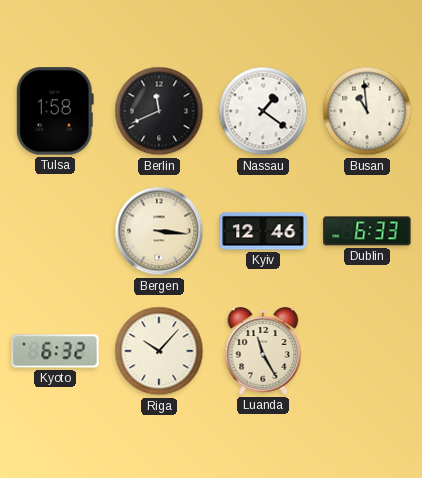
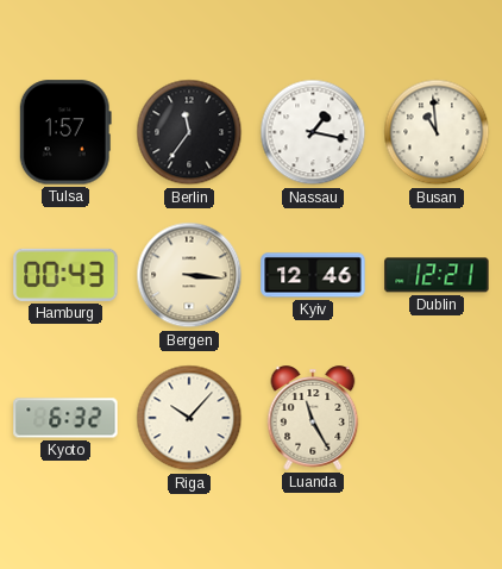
Tulsa: 1:58 -> 1:57 (65, 132)
Berlin: 11:41 -> 11:36 (189, 132)
Nassau: 1:21 -> 1:17 (313, 132)
Hamburg: none -> 00:43 (65, 275)
Dublin: 6:33 -> 12:21 (437, 275)
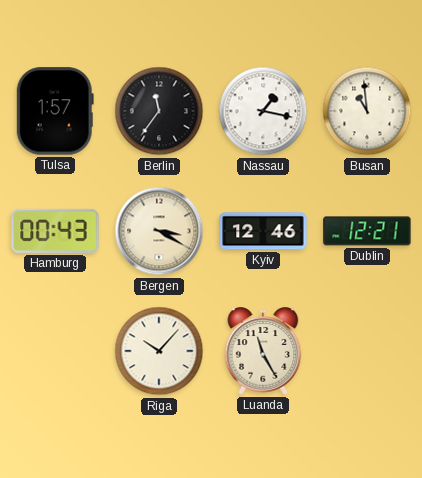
Bergen: 3:16 -> 3:20 (159, 231)
Kyoto: 6:32 -> none (65, 418)
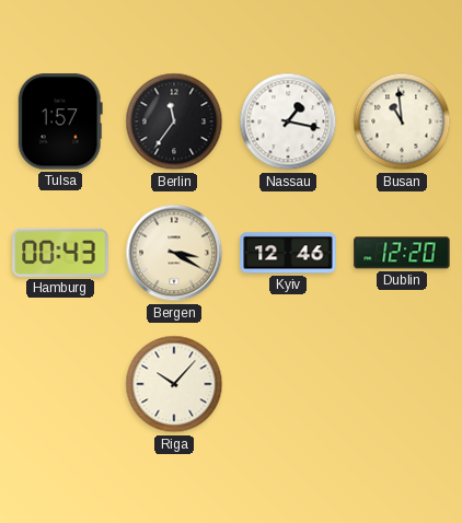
Dublin: 12:21 -> 12:20 (402, 253)
Luanda: 11:25 -> none (263, 351)
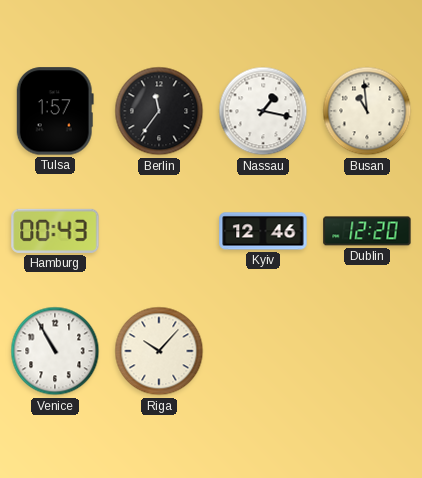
Bergen: 3:20 -> none (174, 253)
Venice: none -> 10:55 (55, 351)
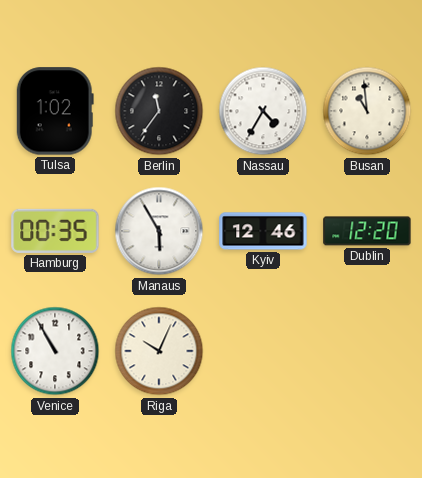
Tulsa: 1:57 -> 1:02 (55, 111)
Nassau: 1:17 -> 4:35 (263, 111)
Hamburg: 00:43 -> 00:35 (55, 231)
Manaus: none -> 5:55 (159, 231)
Riga: 10:07 -> 10:04 (159, 351)
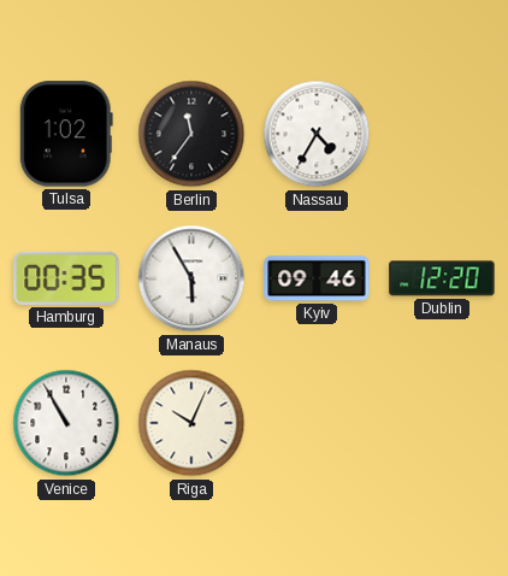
Busan: 10:59 -> none (367, 111)
Kyiv: 12:46 -> 09:46 (317, 278)
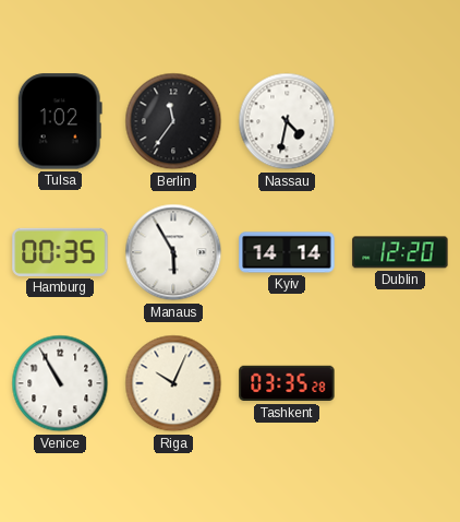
Nassau: 4:35 -> 4:32 (287, 121)
Kyiv: 09:46 -> 14:14 (287, 252)
Tashkent: none -> 03:35 (287, 383)
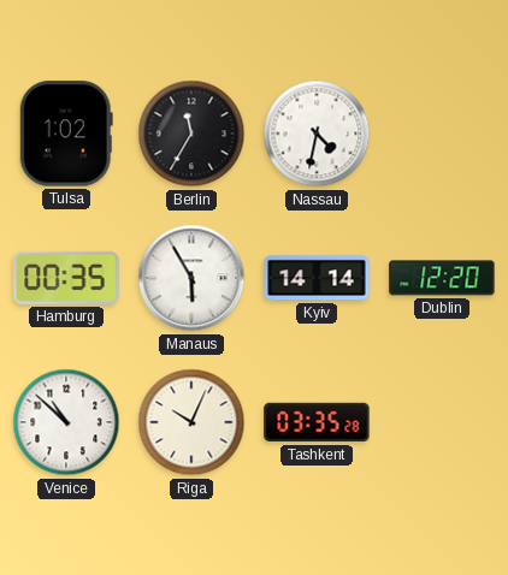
Berlin: 11:36 -> 11:35 (191, 134)
Venice: 10:55 -> 10:52 (66, 422)
